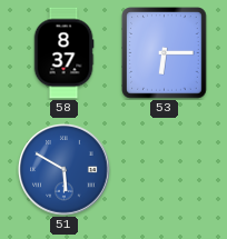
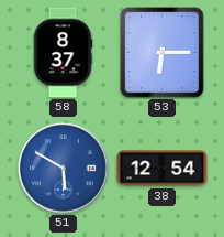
38: none -> 12:54 (163, 169)
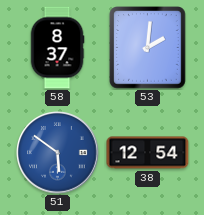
53: 6:15 -> 2:01 (148, 48)
51: 5:50 -> 5:51 (58, 153)
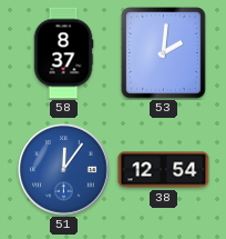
51: 5:51 -> 12:06 (64, 170)
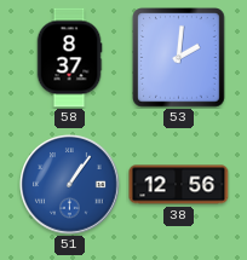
51: 12:06 -> 1:06 (70, 185)
38: 12:54 -> 12:56 (179, 185)
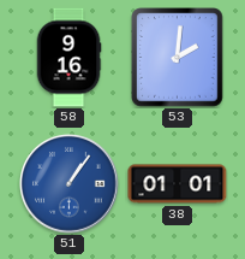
58: 8:37 -> 9:16 (68, 58)
38: 12:56 -> 01:01 (178, 184)
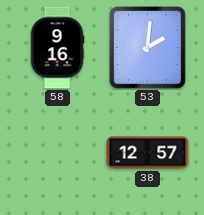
51: 1:06 -> none (70, 184)
38: 01:01 -> 12:57 (148, 153)
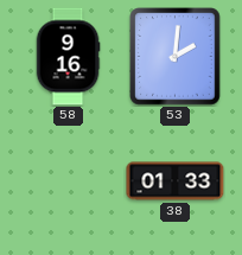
38: 12:57 -> 01:33 (176, 181)
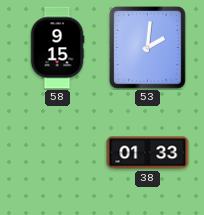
58: 9:16 -> 9:15 (57, 48)
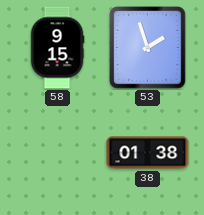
53: 2:01 -> 1:57 (148, 48)
38: 01:33 -> 01:38 (148, 153)
